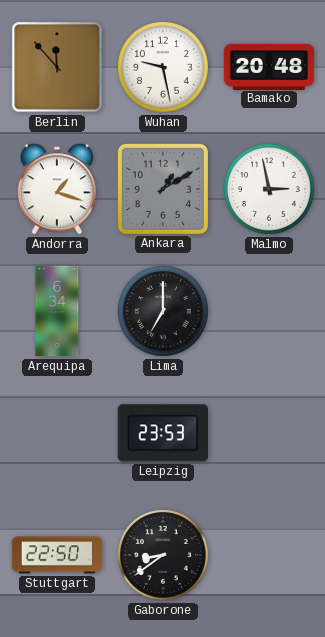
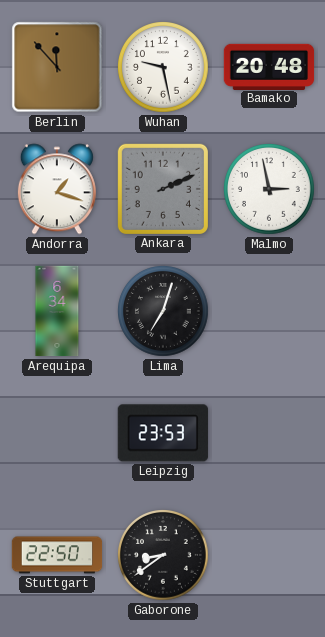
Ankara: 1:10 -> 2:11 (163, 189)
Lima: 7:00 -> 7:03 (164, 312)
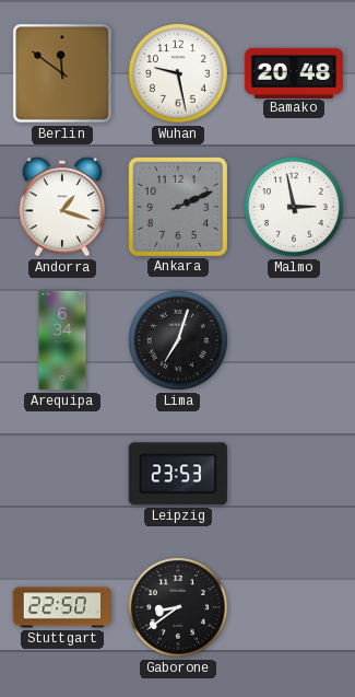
Berlin: 11:53 -> 11:51 (62, 73)
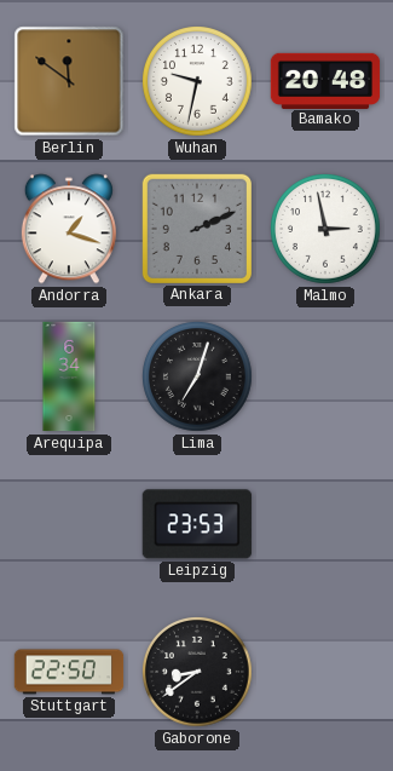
Wuhan: 9:28 -> 9:32 (198, 82)
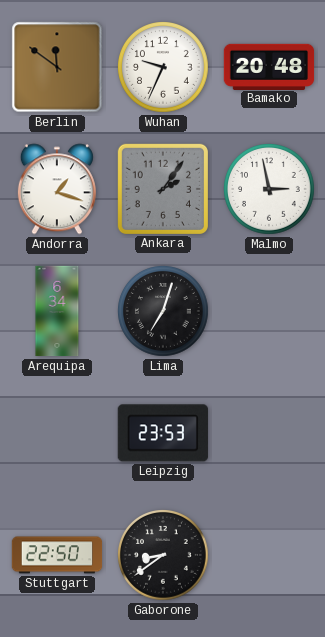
Wuhan: 9:32 -> 9:34 (164, 68)
Ankara: 2:11 -> 2:06 (163, 189)
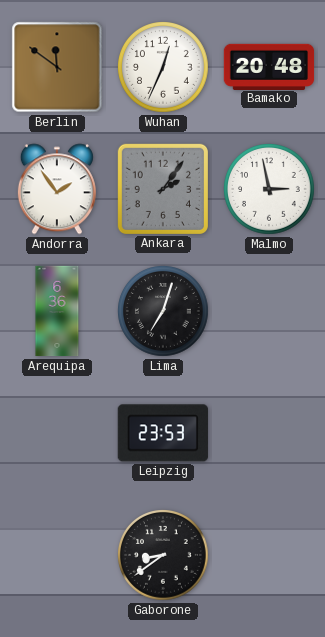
Wuhan: 9:34 -> 12:34 (164, 68)
Andorra: 1:18 -> 1:54 (57, 189)
Arequipa: 6:34 -> 6:36 (57, 311)
Stuttgart: 22:50 -> none (57, 555)
